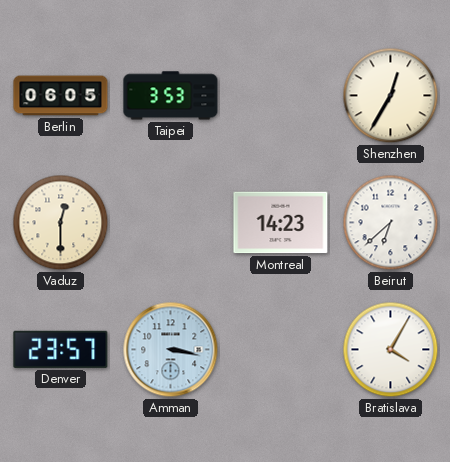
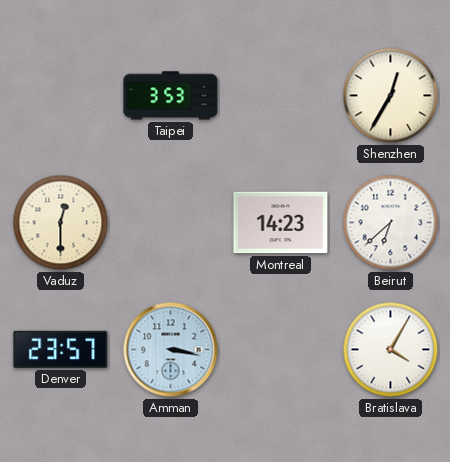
Berlin: 06:05 -> none (61, 96)
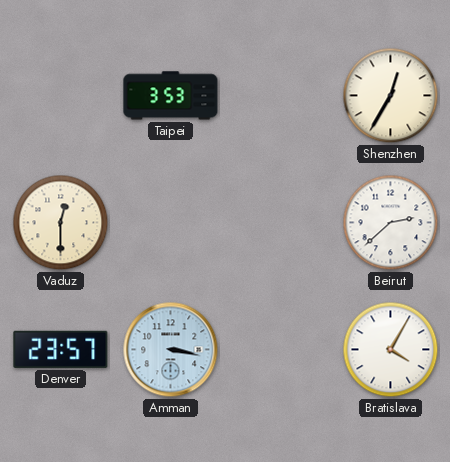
Montreal: 14:23 -> none (281, 223)
Beirut: 6:38 -> 2:38 (391, 223)
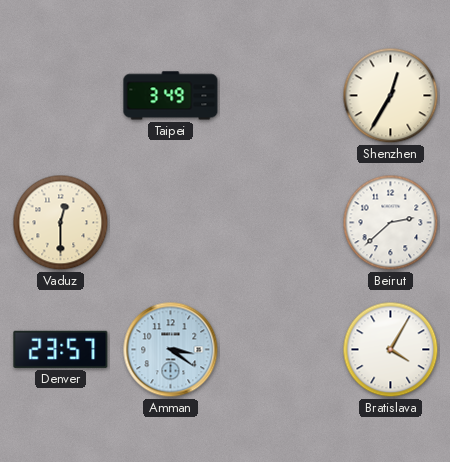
Taipei: 3:53 -> 3:49 (171, 96)
Amman: 3:17 -> 3:21 (171, 350)
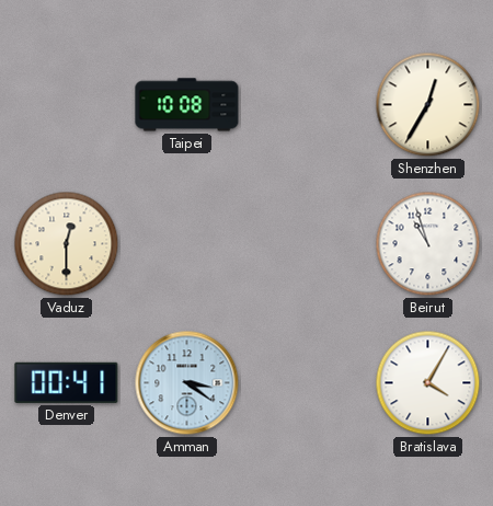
Taipei: 3:49 -> 10:08 (187, 105)
Beirut: 2:38 -> 10:57 (428, 244)
Denver: 23:57 -> 00:41 (67, 382)
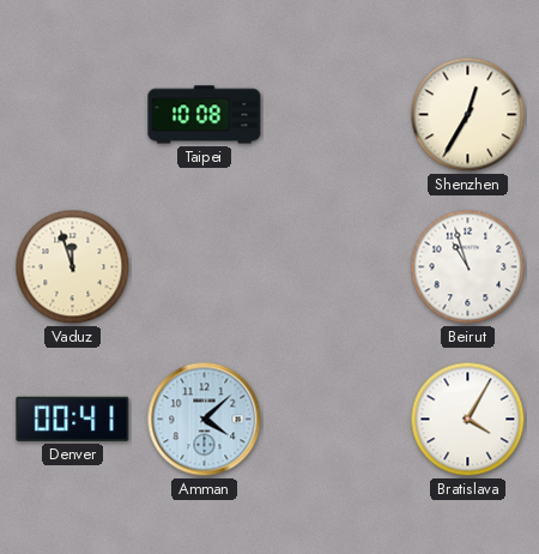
Vaduz: 12:30 -> 11:57 (73, 267)
Amman: 3:21 -> 4:08 (205, 420)
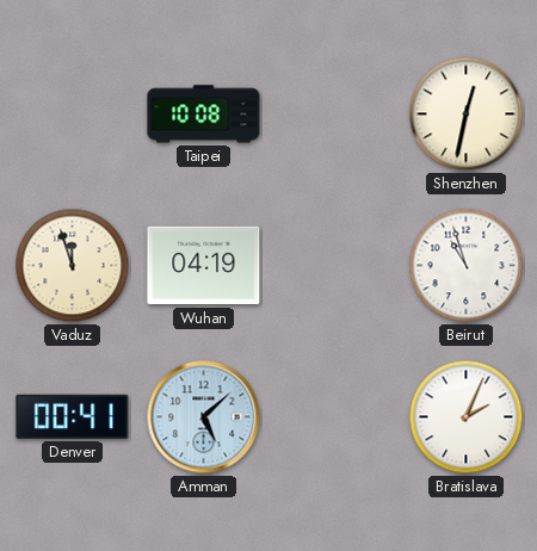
Shenzhen: 12:35 -> 12:32 (467, 114)
Wuhan: none -> 04:19 (204, 266)
Amman: 4:08 -> 5:08 (204, 417)
Bratislava: 4:05 -> 2:04 (467, 417)
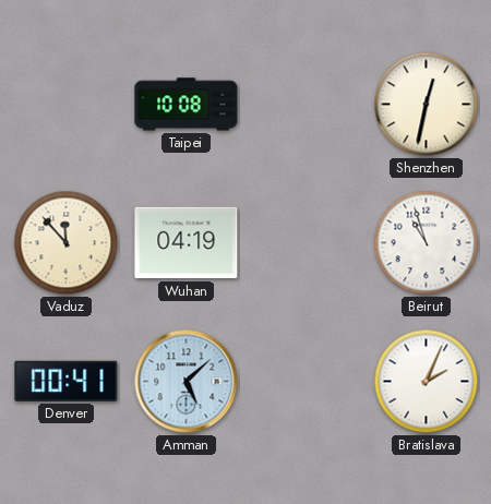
Vaduz: 11:57 -> 11:53 (67, 243)
